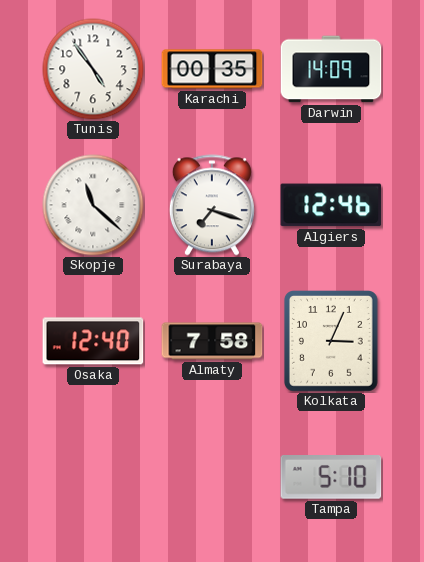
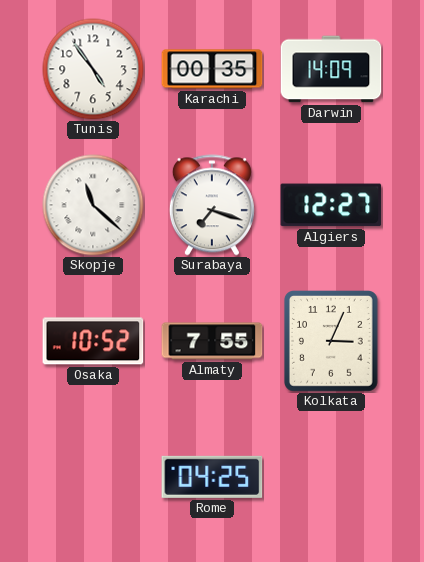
Algiers: 12:46 -> 12:27 (331, 205)
Osaka: 12:40 -> 10:52 (93, 341)
Almaty: 7:58 -> 7:55 (212, 341)
Rome: none -> 04:25 (212, 477)
Tampa: 5:10 -> none (331, 478)
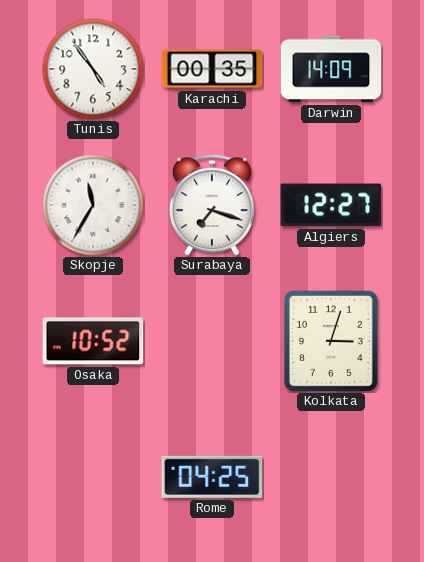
Skopje: 11:22 -> 11:35 (93, 205)
Almaty: 7:55 -> none (212, 341)
Kolkata: 3:04 -> 3:03 (331, 342)
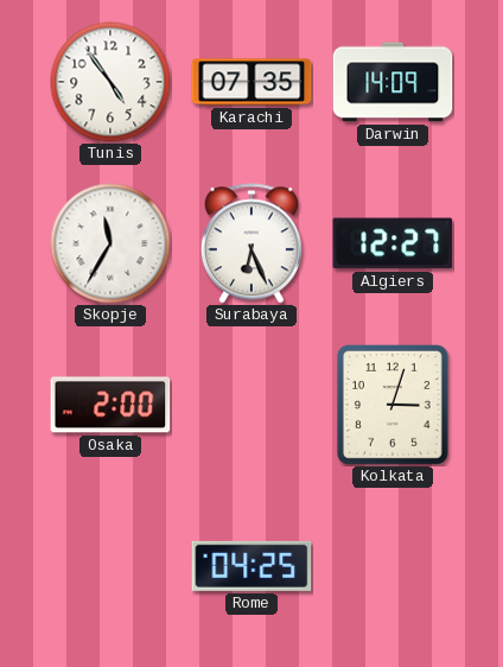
Karachi: 00:35 -> 07:35 (251, 82)
Surabaya: 7:18 -> 6:26 (251, 243)
Osaka: 10:52 -> 2:00 (110, 405)
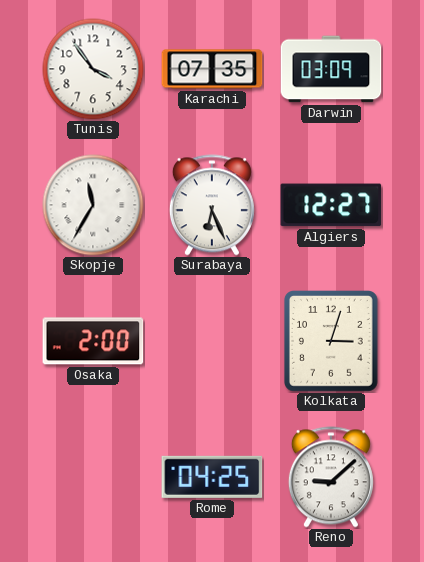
Tunis: 4:54 -> 3:54 (93, 69)
Darwin: 14:09 -> 03:09 (331, 69)
Reno: none -> 9:08 (331, 477)
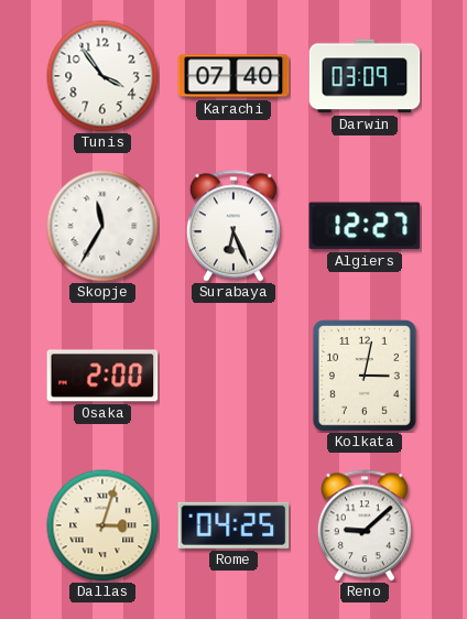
Karachi: 07:35 -> 07:40 (233, 76)
Kolkata: 3:03 -> 3:02 (365, 377)
Dallas: none -> 3:03 (102, 525)
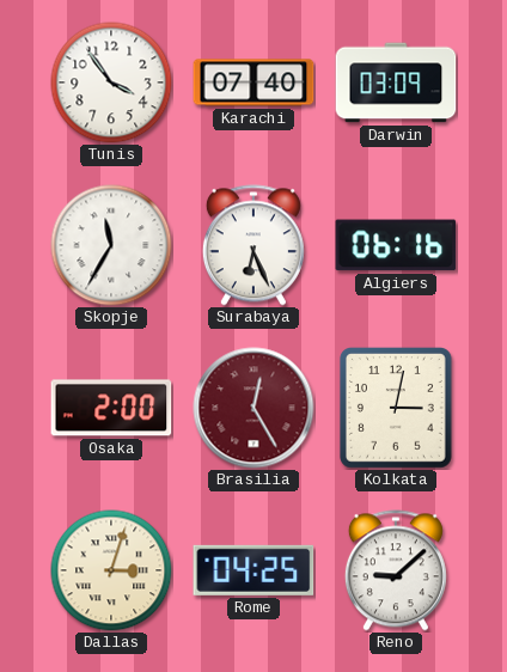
Algiers: 12:27 -> 06:16 (396, 245)
Brasilia: none -> 12:25 (253, 408)
